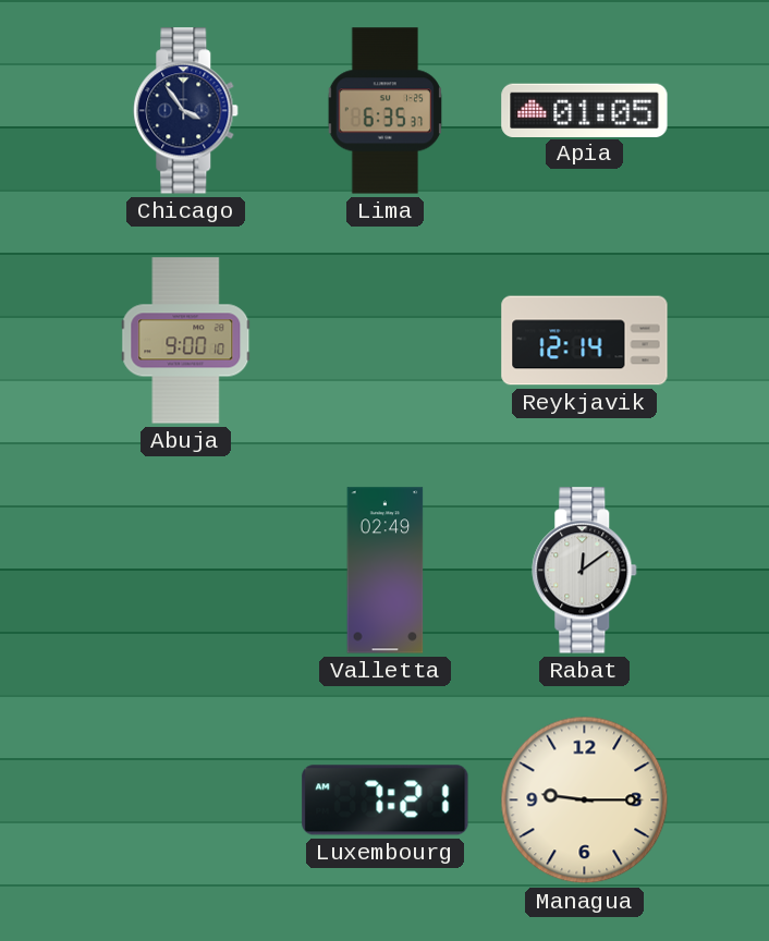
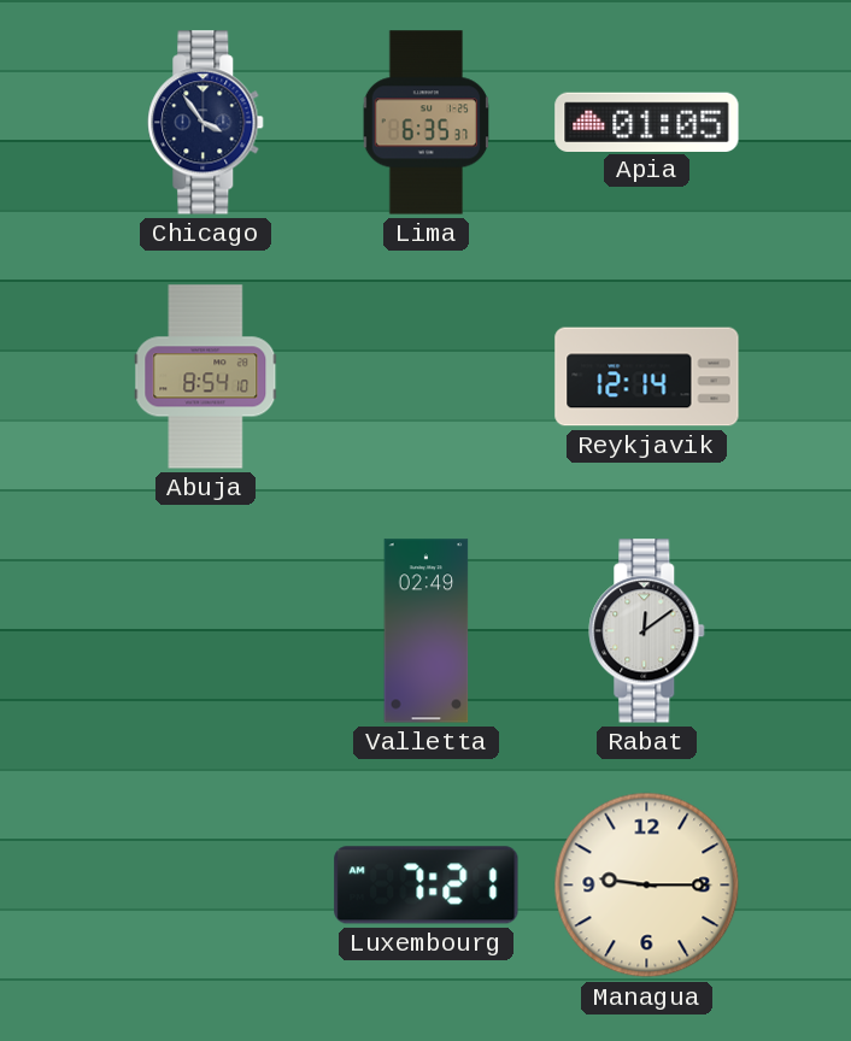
Abuja: 9:00 -> 8:54 (206, 377)
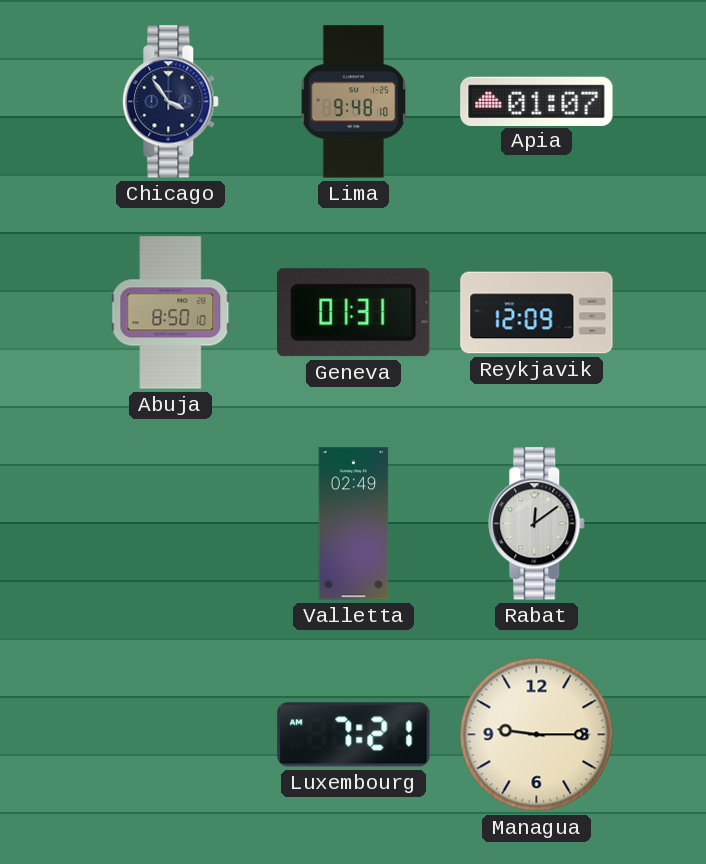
Lima: 6:35 -> 9:48 (354, 102)
Apia: 01:05 -> 01:07 (537, 101)
Abuja: 8:54 -> 8:50 (171, 313)
Geneva: none -> 01:31 (354, 313)
Reykjavik: 12:14 -> 12:09 (537, 313)
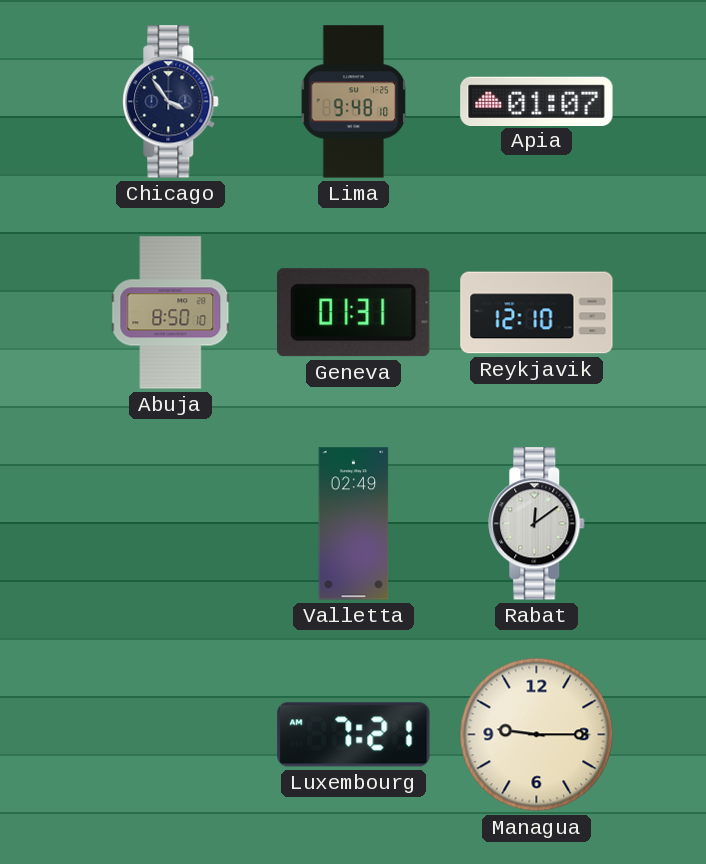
Reykjavik: 12:09 -> 12:10 (537, 313)
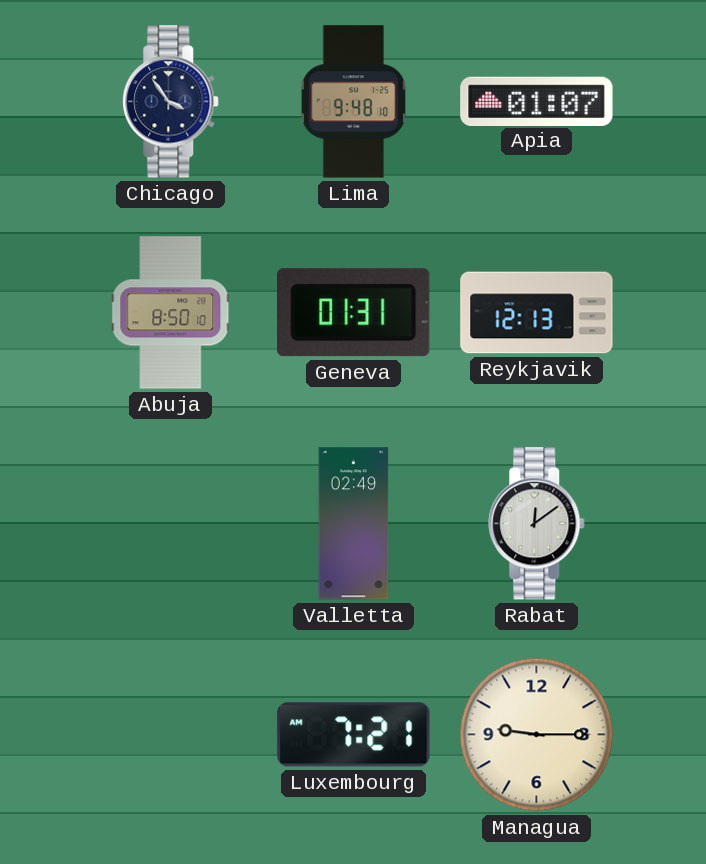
Reykjavik: 12:10 -> 12:13 (537, 313)
